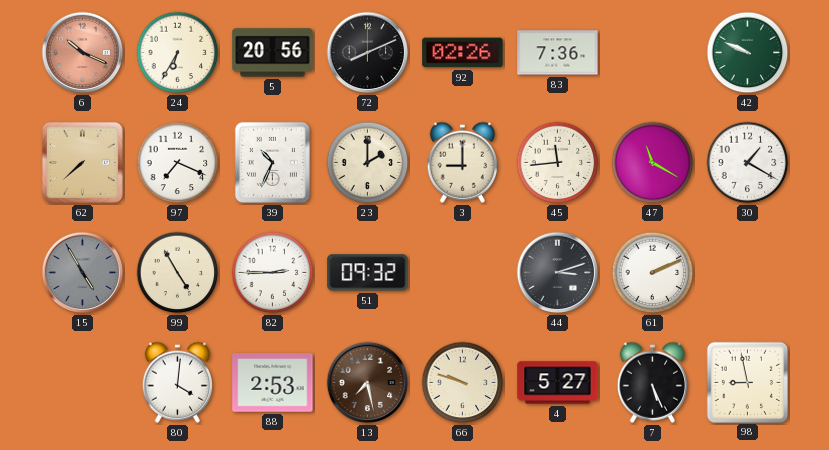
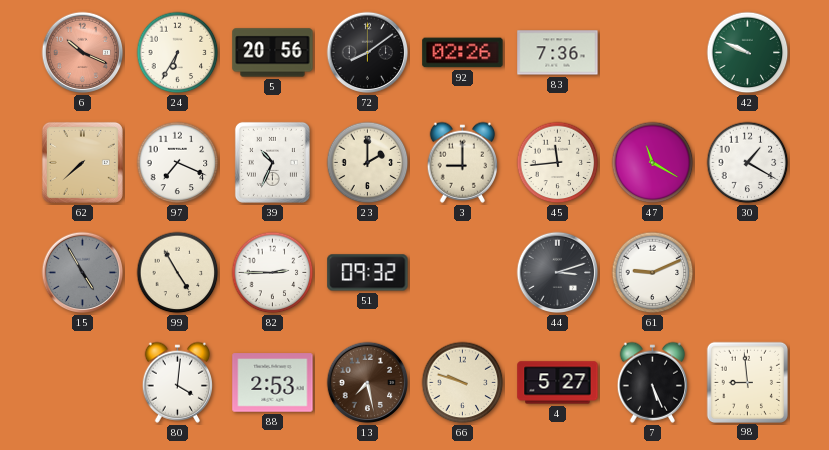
72: 8:11 -> 8:09 (368, 53)
61: 2:11 -> 9:11 (653, 273)
98: 8:58 -> 8:59 (747, 382)
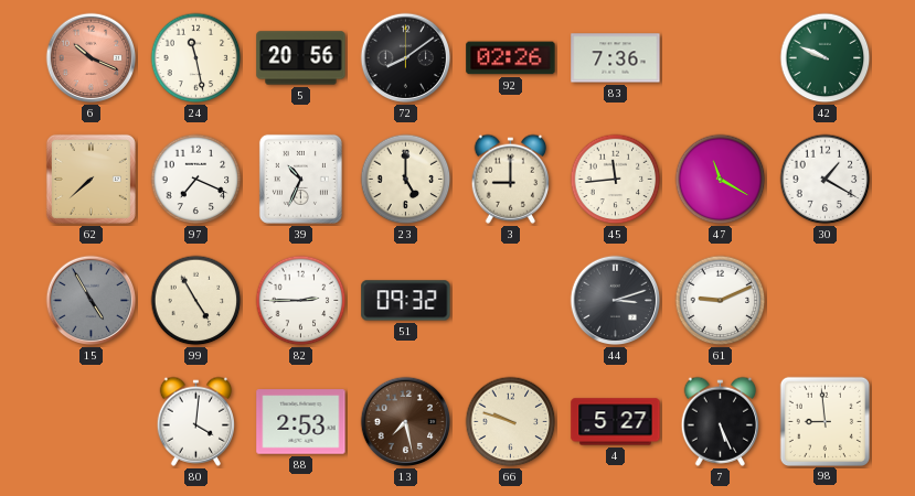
24: 6:35 -> 11:28 (196, 58)
23: 2:00 -> 5:00 (406, 180)
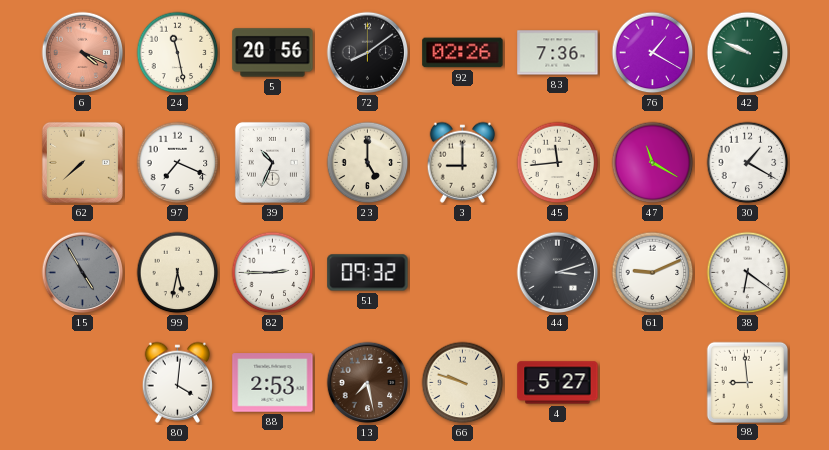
6: 10:19 -> 4:19 (83, 53)
76: none -> 1:20 (653, 53)
99: 4:55 -> 5:32 (178, 273)
38: none -> 6:21 (748, 273)
7: 5:26 -> none (721, 421)
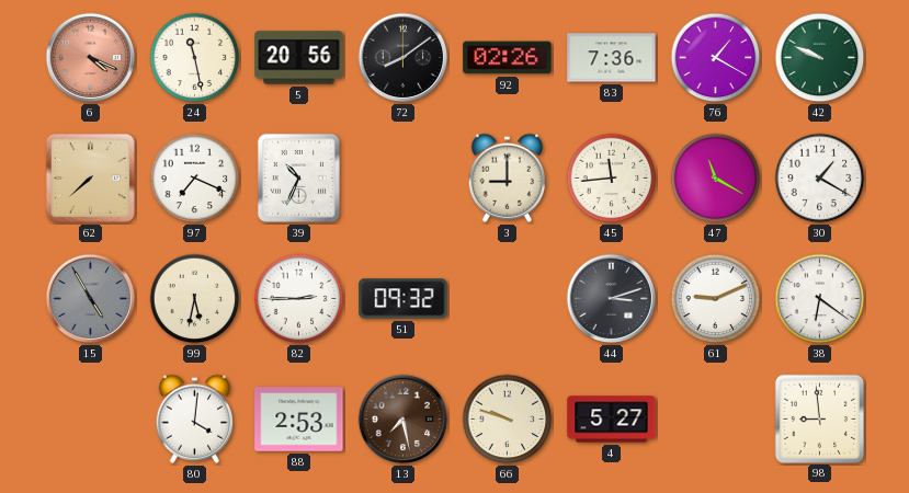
23: 5:00 -> none (368, 163)
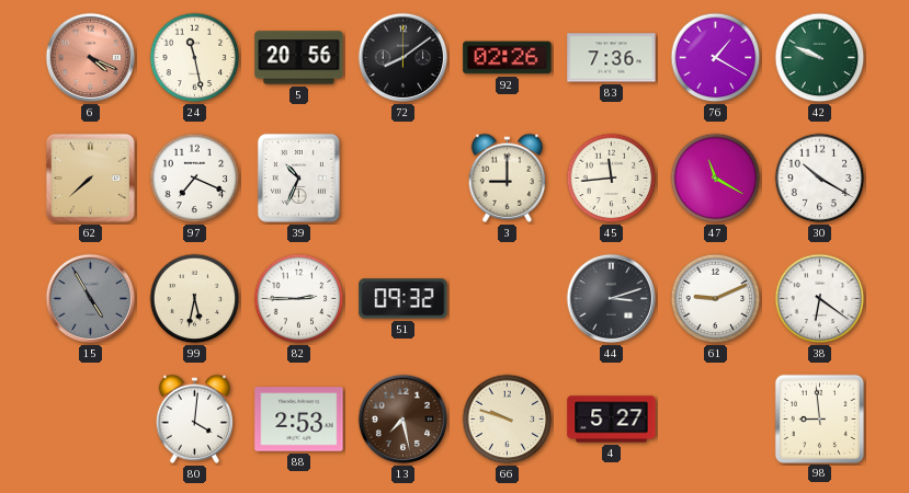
30: 1:20 -> 10:20 (820, 179)
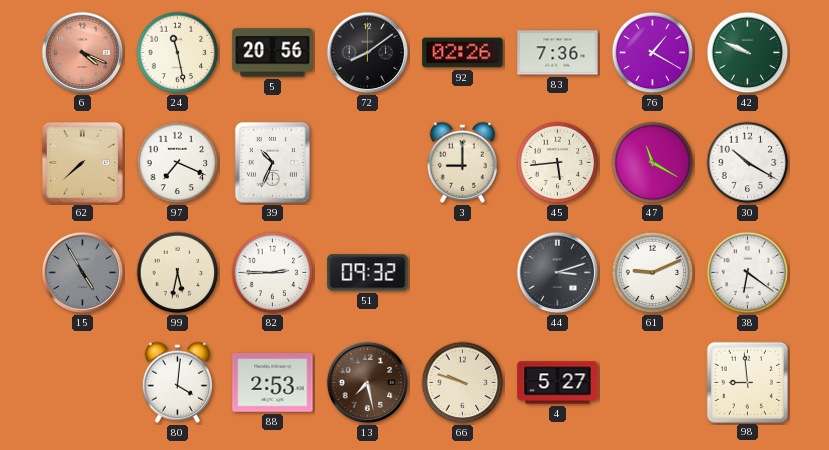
45: 11:44 -> 5:44 (558, 163)
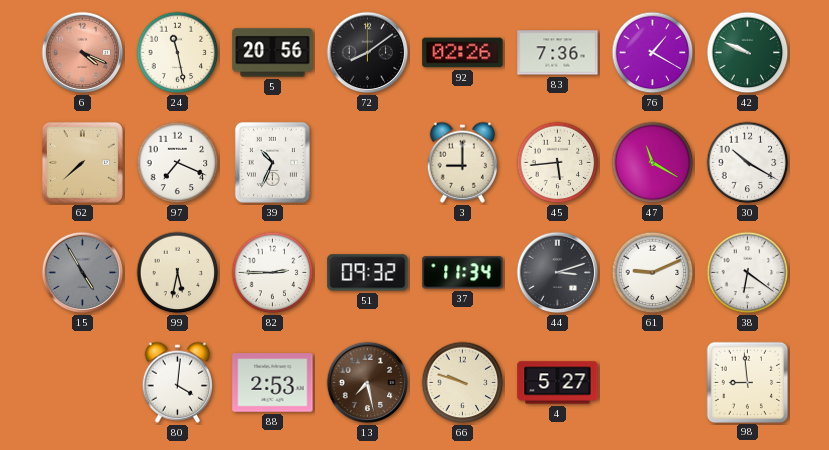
37: none -> 11:34 (463, 273)
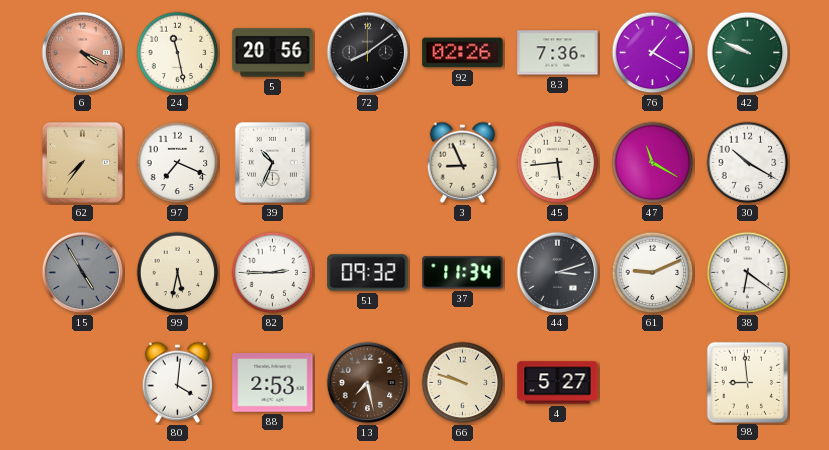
62: 7:38 -> 7:36 (82, 162)
3: 9:00 -> 8:56 (463, 162)
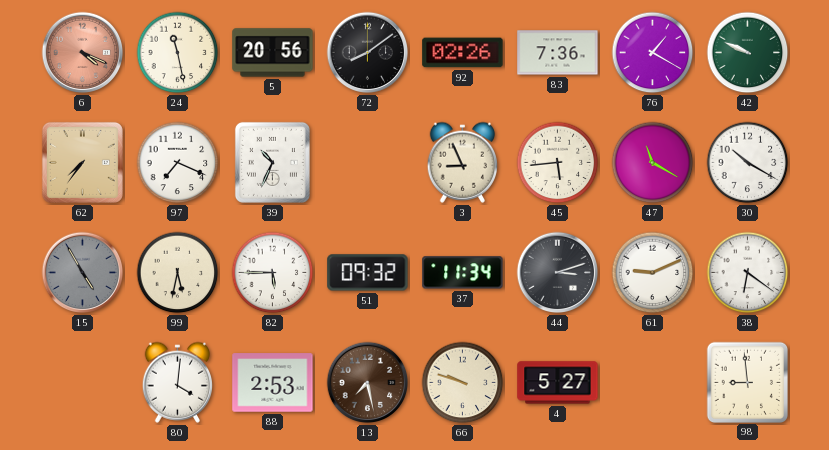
82: 2:45 -> 5:45 (273, 273)
